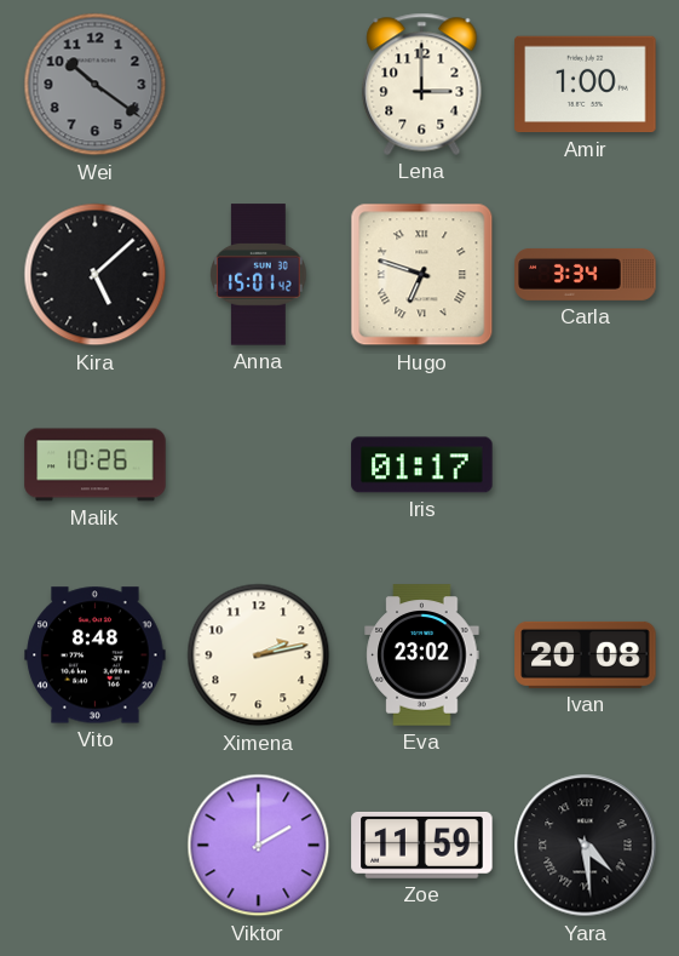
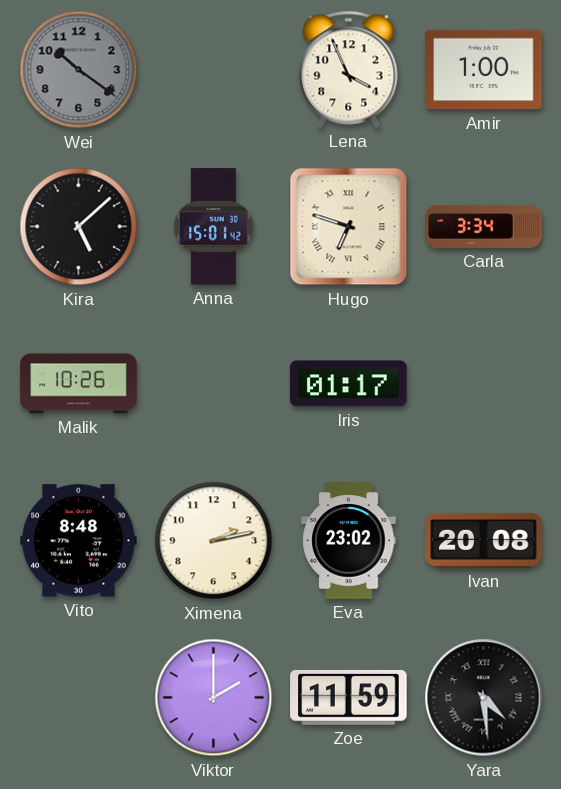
Lena: 3:00 -> 3:56 (349, 69)
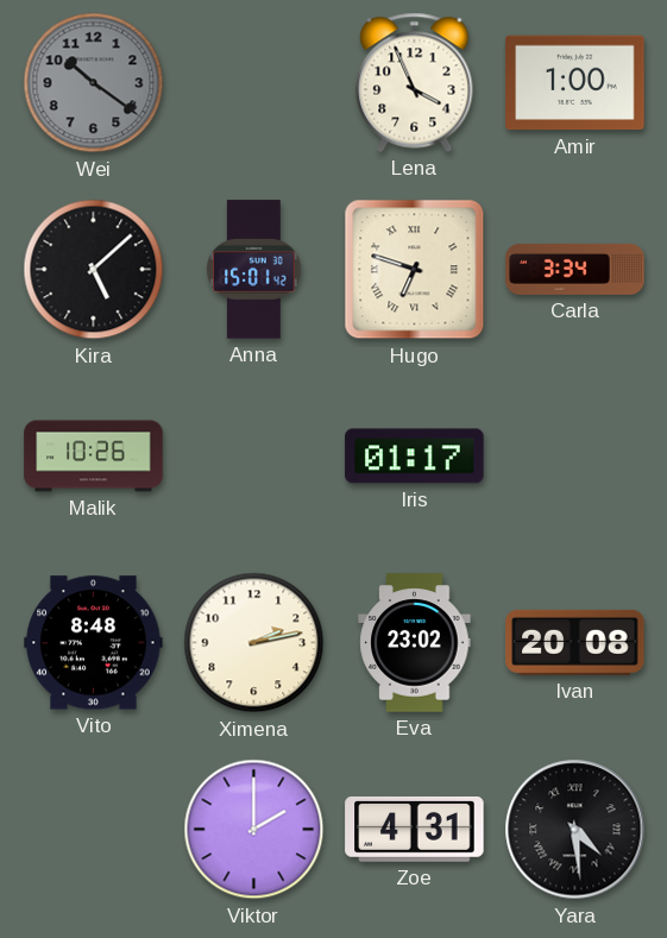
Zoe: 11:59 -> 4:31 (415, 830)
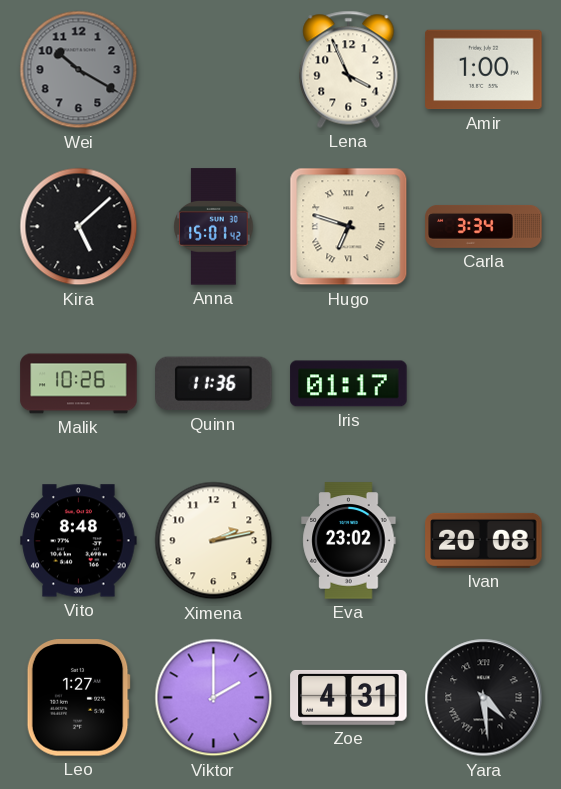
Wei: 10:21 -> 10:20 (79, 70)
Quinn: none -> 11:36 (214, 384)
Leo: none -> 1:27 (78, 698)
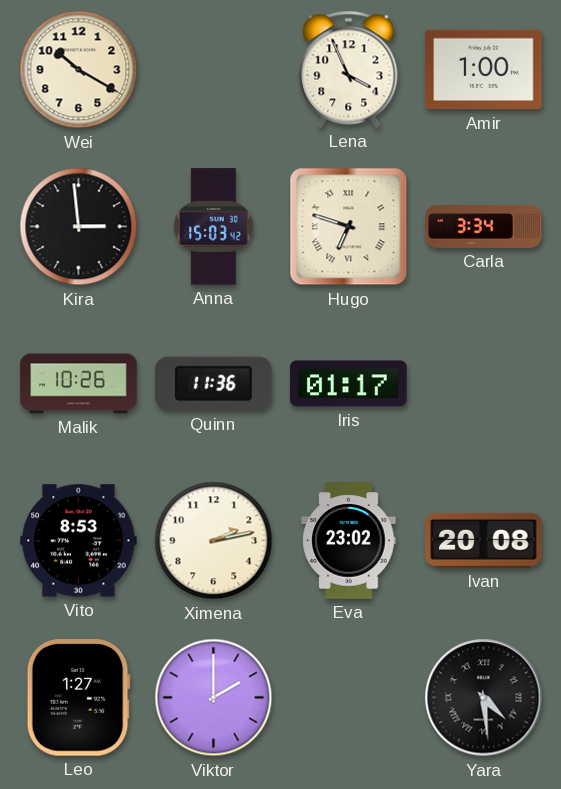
Wei dial: grey -> cream (79, 70)
Kira: 5:08 -> 2:59 (79, 227)
Anna: 15:01 -> 15:03 (214, 227)
Vito: 8:48 -> 8:53 (79, 541)
Zoe: 4:31 -> none (349, 698)
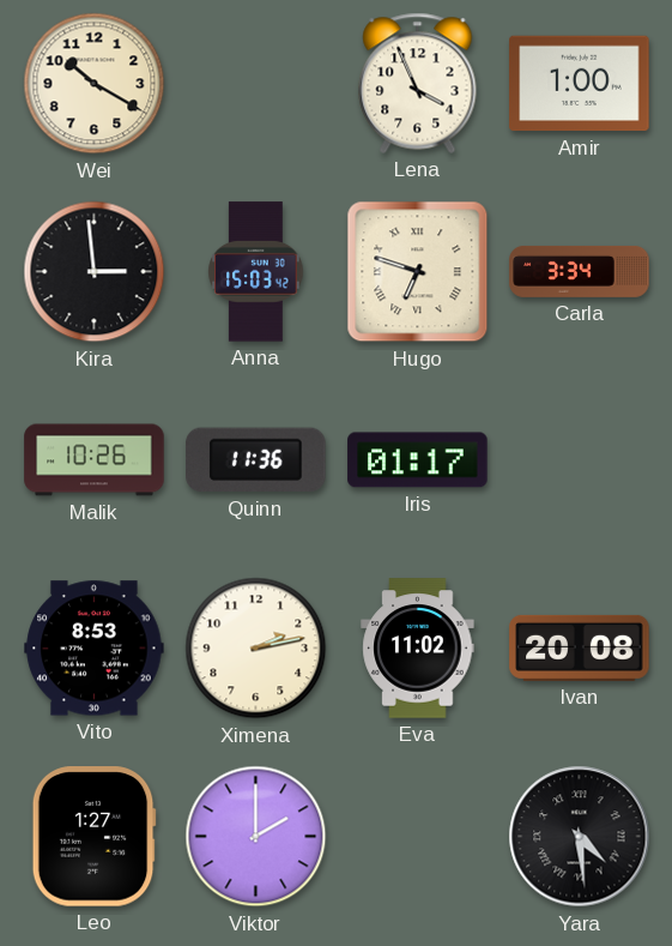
Eva: 23:02 -> 11:02 (418, 649)
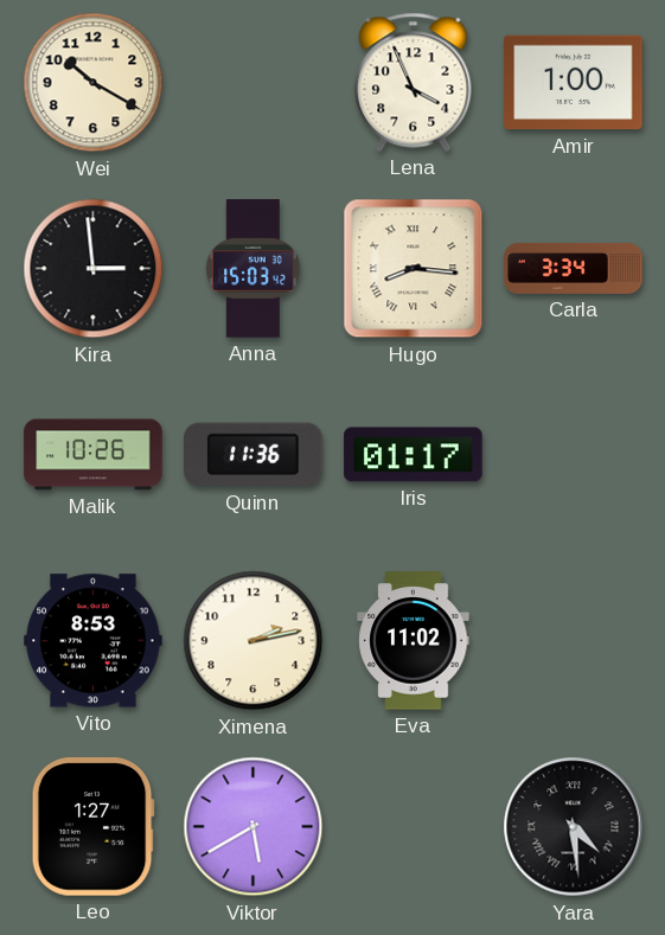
Hugo: 6:48 -> 8:16 (414, 269)
Ivan: 20:08 -> none (580, 647)
Viktor: 2:00 -> 5:40 (254, 827)
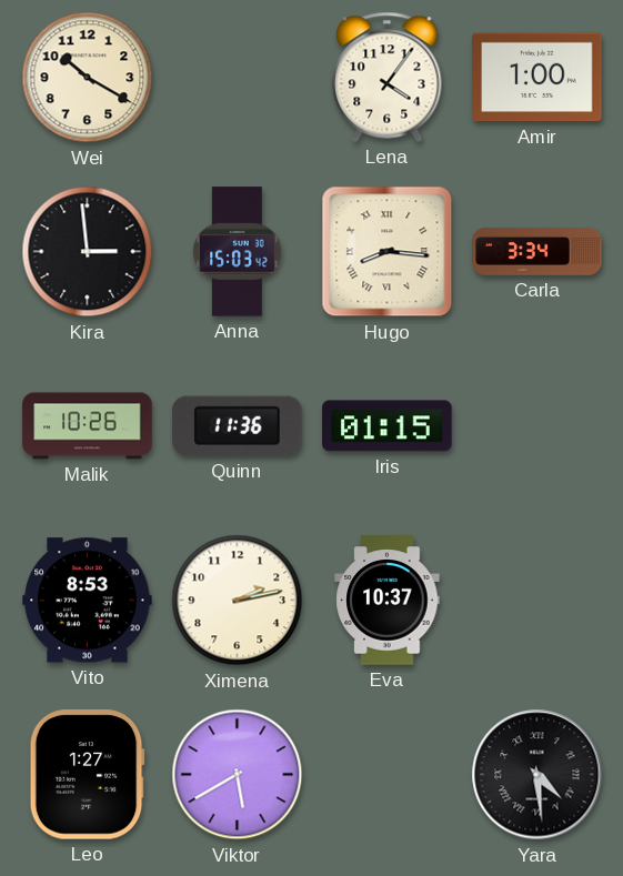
Lena: 3:56 -> 4:06 (388, 77)
Iris: 01:17 -> 01:15 (388, 426)
Eva: 11:02 -> 10:37 (388, 601)
